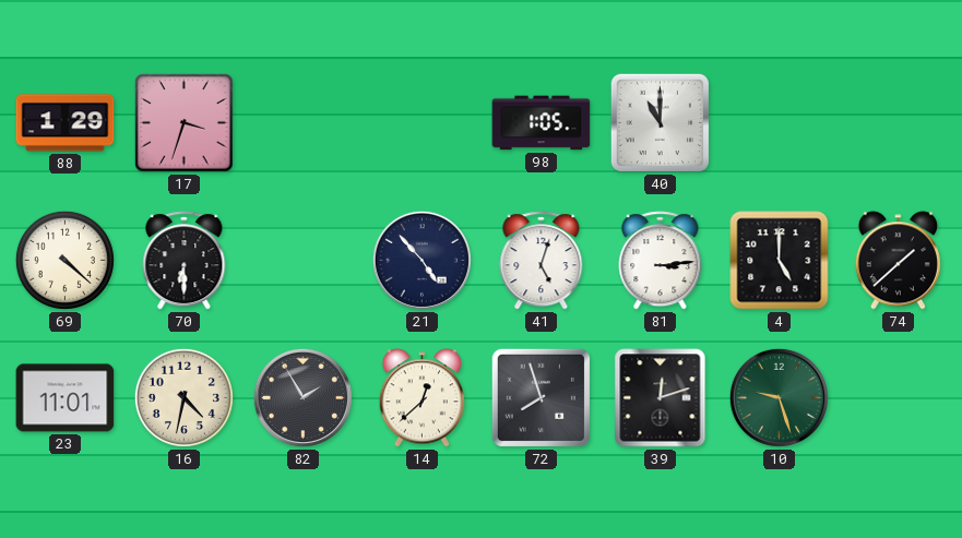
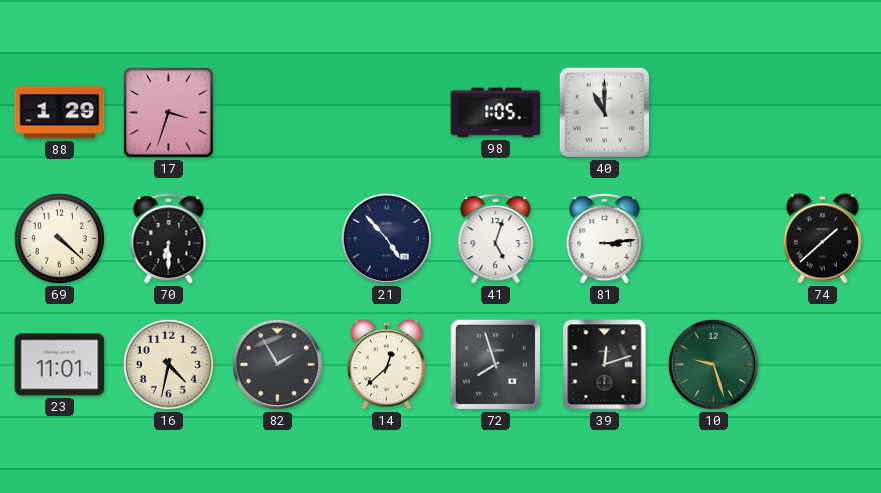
4: 5:00 -> none (780, 261)
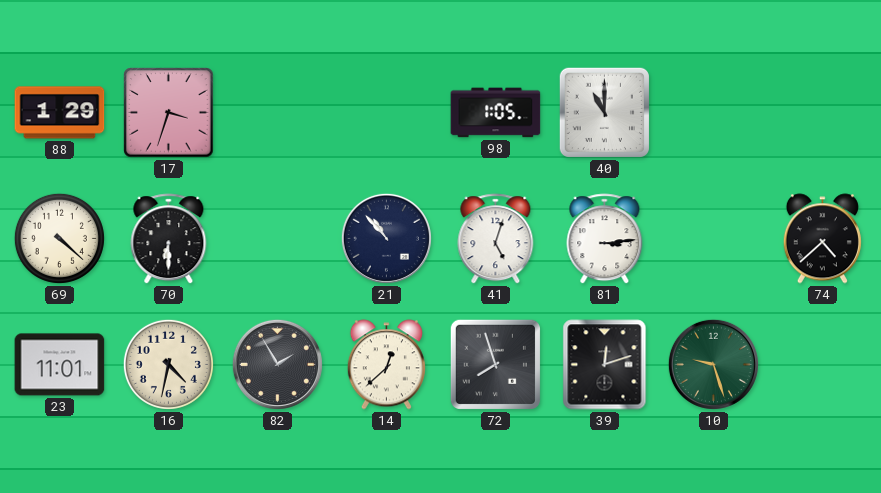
21: 4:53 -> 10:53 (386, 238)
74: 1:38 -> 4:38 (822, 239)
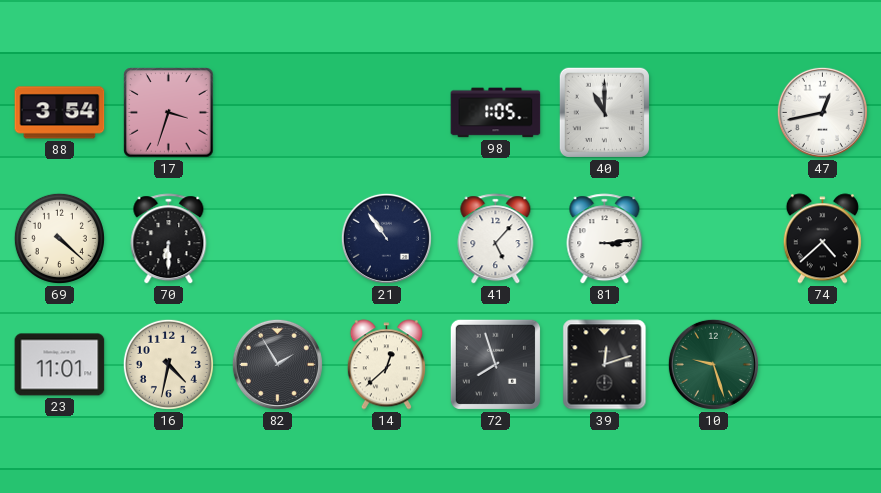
88: 1:29 -> 3:54 (60, 113)
47: none -> 12:43 (822, 112)
21: 10:53 -> 10:54 (386, 238)
41: 5:03 -> 5:07 (496, 239)
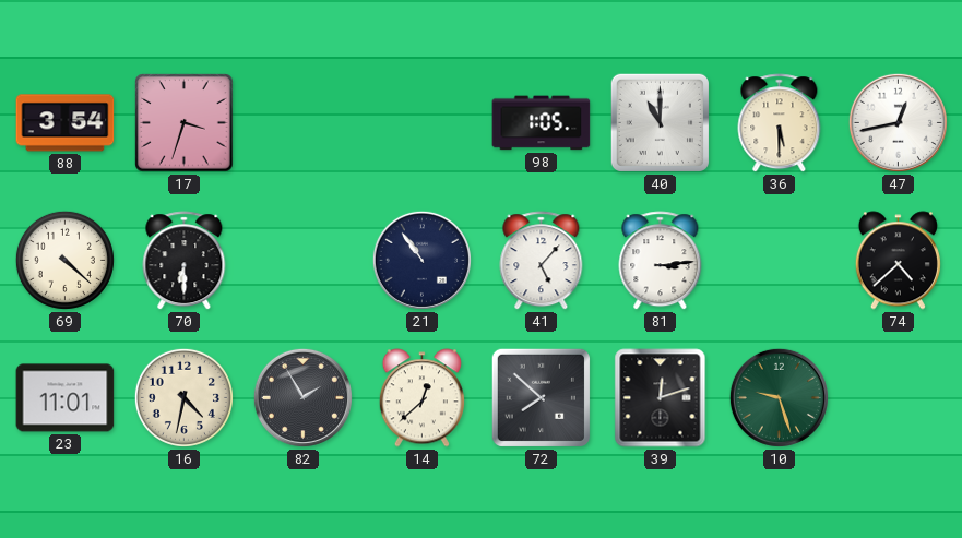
36: none -> 5:30 (780, 123)
72: 7:57 -> 7:52 (541, 397)
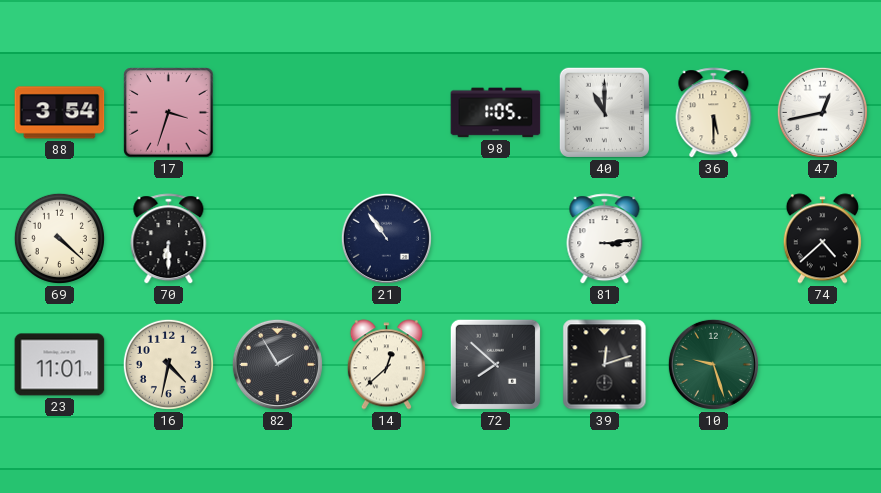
41: 5:07 -> none (542, 261)
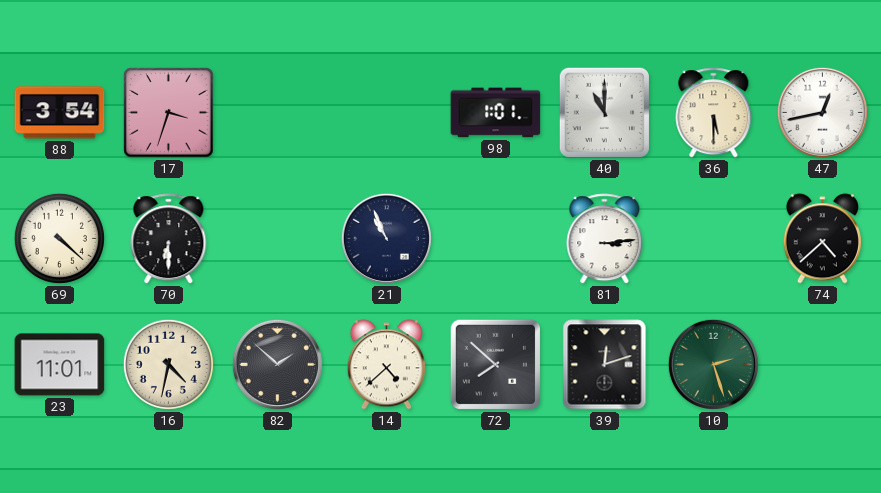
98: 1:05 -> 1:01 (496, 113)
21: 10:54 -> 10:56 (386, 238)
82: 1:55 -> 1:52 (277, 364)
14: 12:38 -> 4:38 (386, 365)
10: 9:27 -> 2:27 (713, 364)
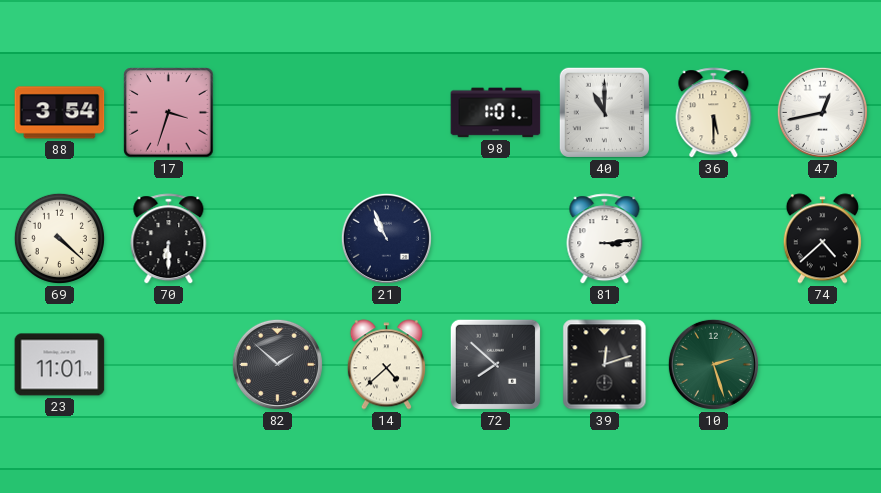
16: 4:32 -> none (168, 364)
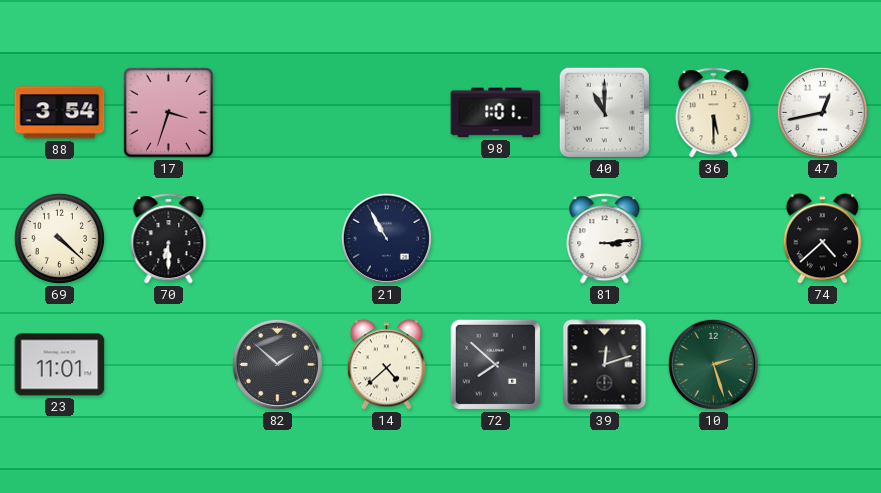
21: 10:56 -> 10:55 (386, 238)
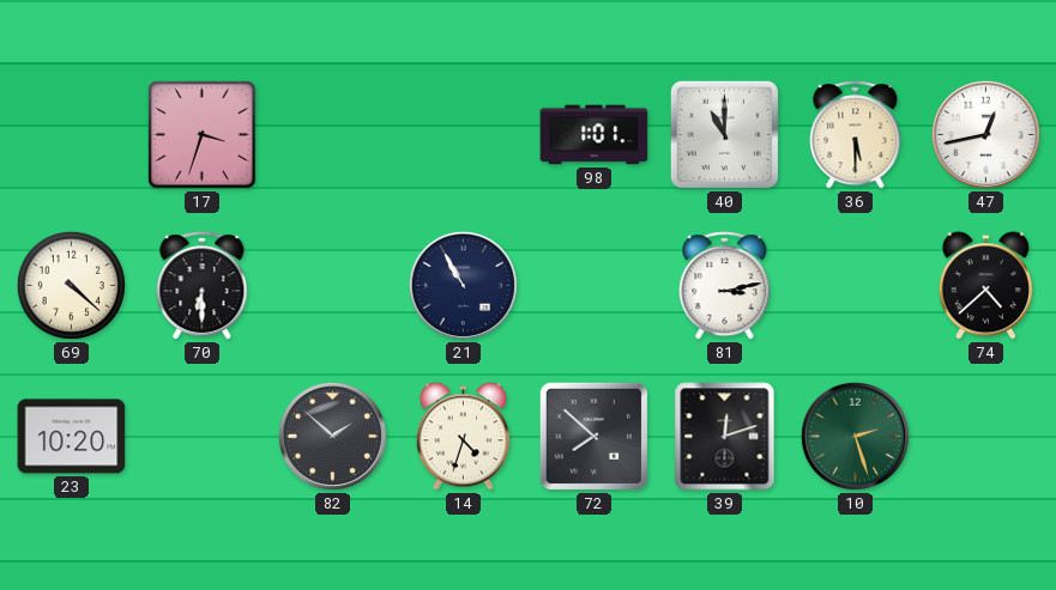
88: 3:54 -> none (60, 113)
81: 3:14 -> 3:13 (725, 286)
23: 11:01 -> 10:20 (72, 437)
14: 4:38 -> 4:33 (463, 437)
